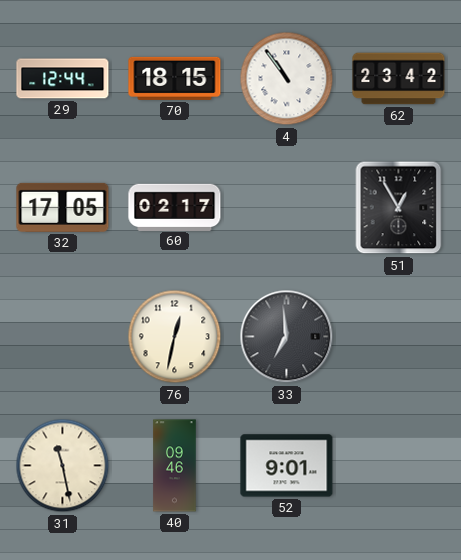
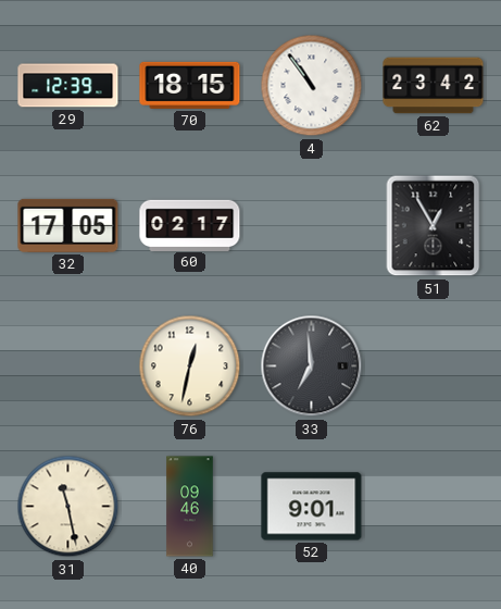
29: 12:44 -> 12:39 (68, 86)
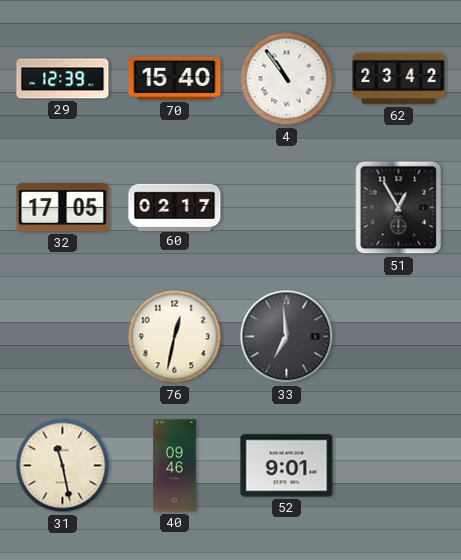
70: 18:15 -> 15:40 (175, 78)
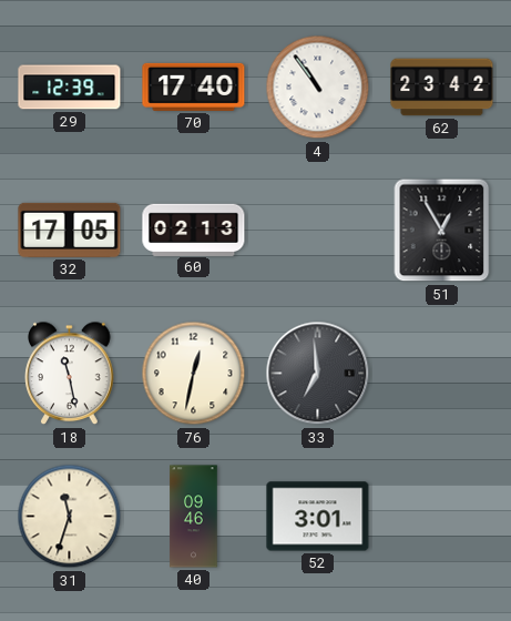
70: 15:40 -> 17:40 (194, 86)
60: 02:17 -> 02:13 (194, 230)
18: none -> 11:28 (70, 374)
31: 11:28 -> 11:33 (70, 517)
52: 9:01 -> 3:01 (318, 517)
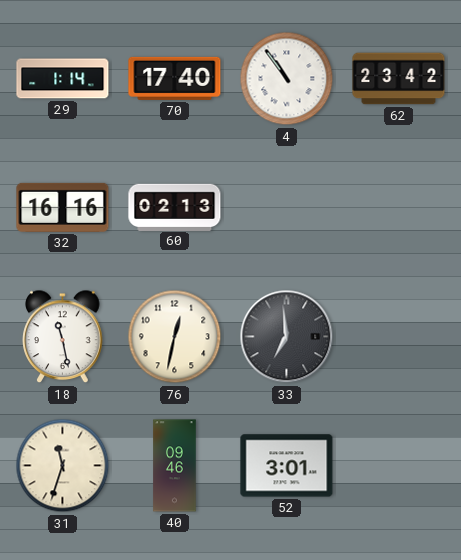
29: 12:39 -> 1:14 (63, 79)
32: 17:05 -> 16:16 (63, 207)
51: 12:55 -> none (442, 231)
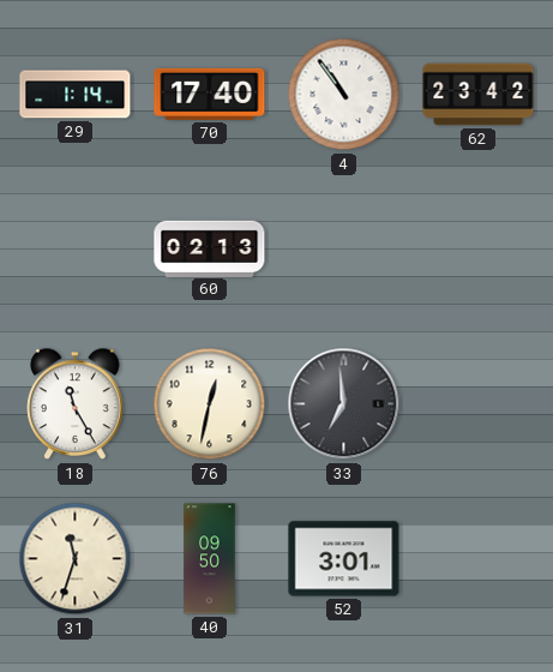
32: 16:16 -> none (63, 207)
18: 11:28 -> 11:25 (76, 404)
40: 09:46 -> 09:50 (210, 559)
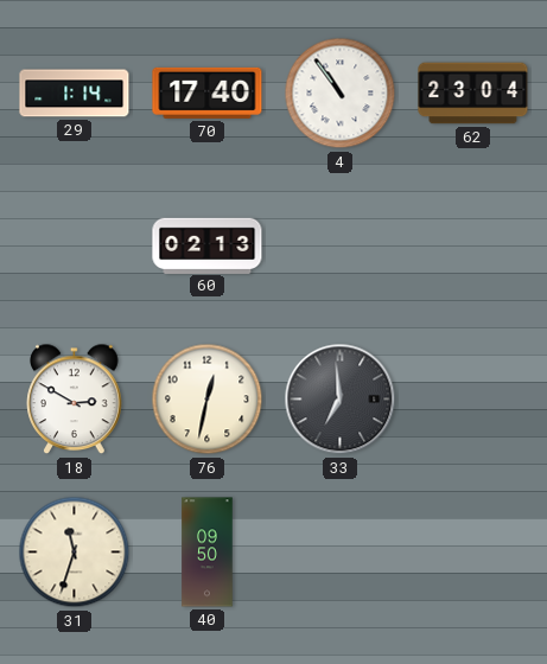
62: 23:42 -> 23:04 (473, 94)
18: 11:25 -> 2:50 (75, 400)
52: 3:01 -> none (344, 559)
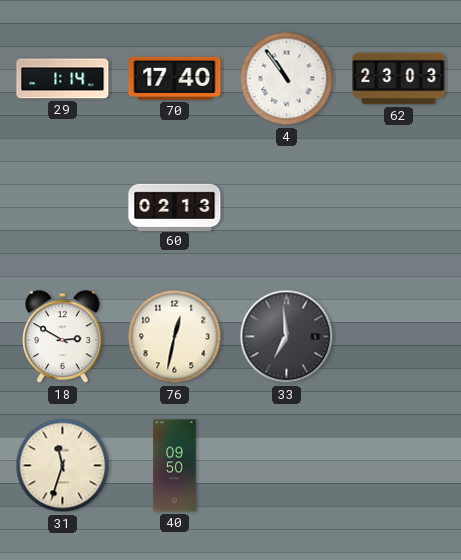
62: 23:04 -> 23:03 (399, 79)
